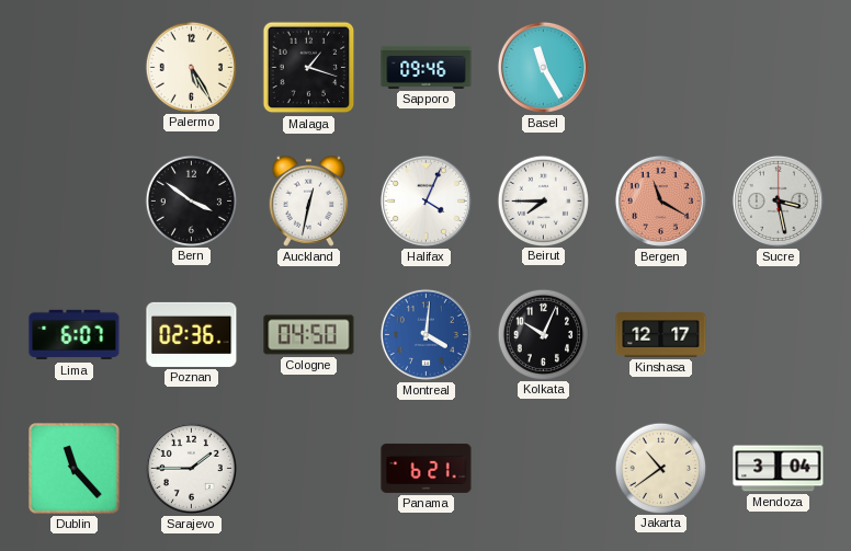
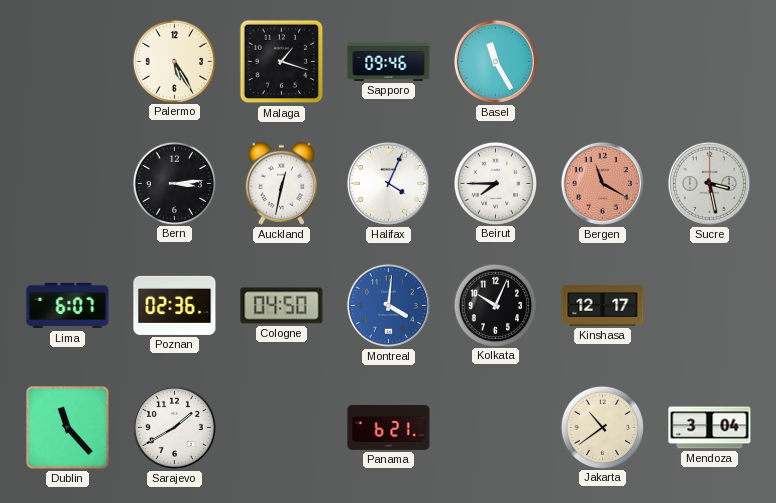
Bern: 3:51 -> 3:14 (174, 183)
Sarajevo: 1:45 -> 1:40 (174, 427)
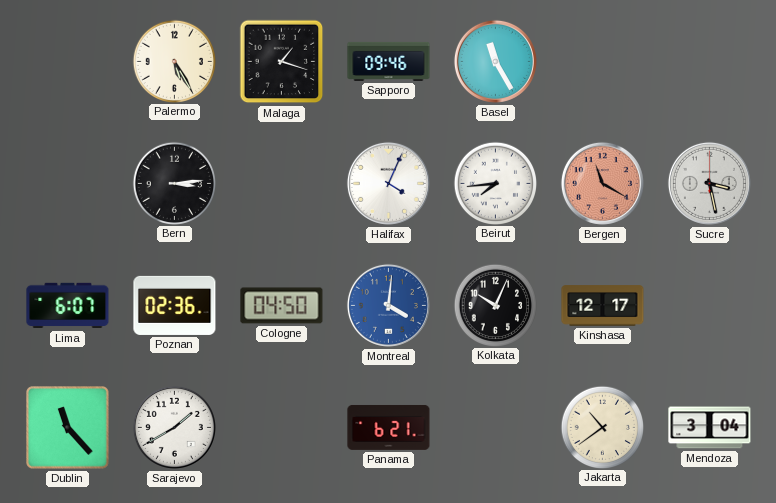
Auckland: 12:32 -> none (282, 183)
Beirut: 7:45 -> 7:44 (495, 183)
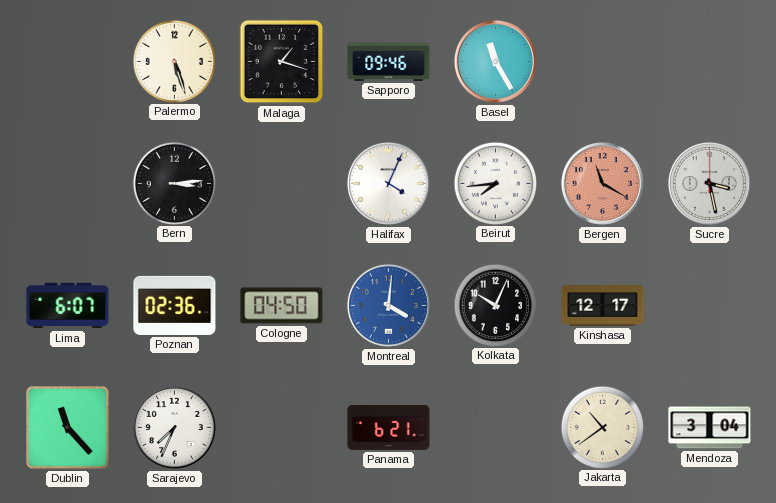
Palermo: 5:25 -> 5:27 (174, 61)
Sarajevo: 1:40 -> 7:34 (174, 427)
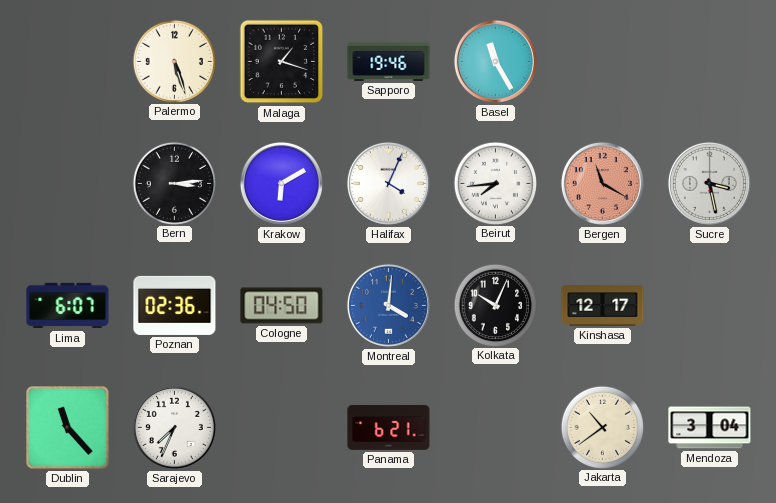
Sapporo: 09:46 -> 19:46 (389, 61)
Krakow: none -> 6:10 (281, 183)
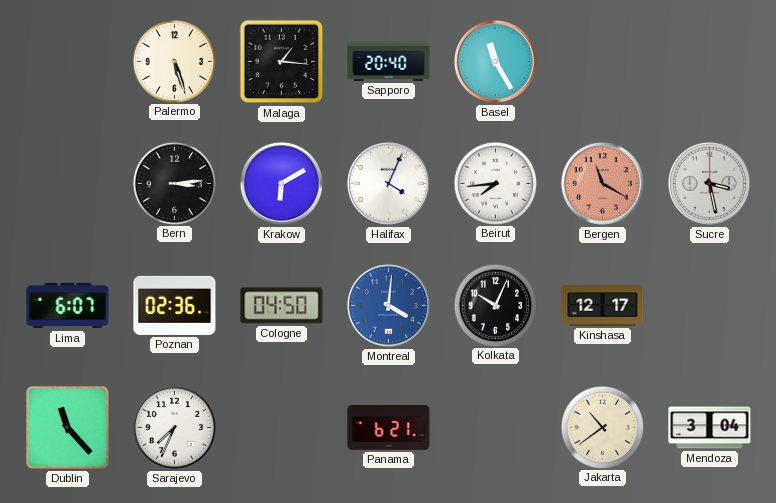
Malaga: 1:18 -> 1:16 (282, 62)
Sapporo: 19:46 -> 20:40 (389, 61)
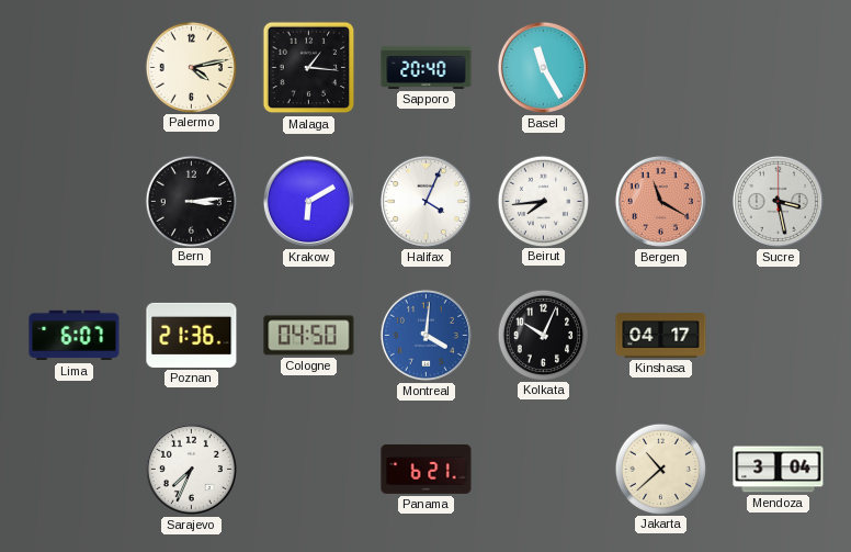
Palermo: 5:27 -> 4:13 (191, 67)
Poznan: 02:36 -> 21:36 (192, 335)
Kinshasa: 12:17 -> 04:17 (661, 336)
Dublin: 11:23 -> none (68, 428)
Jakarta: 10:39 -> 10:38 (660, 469)
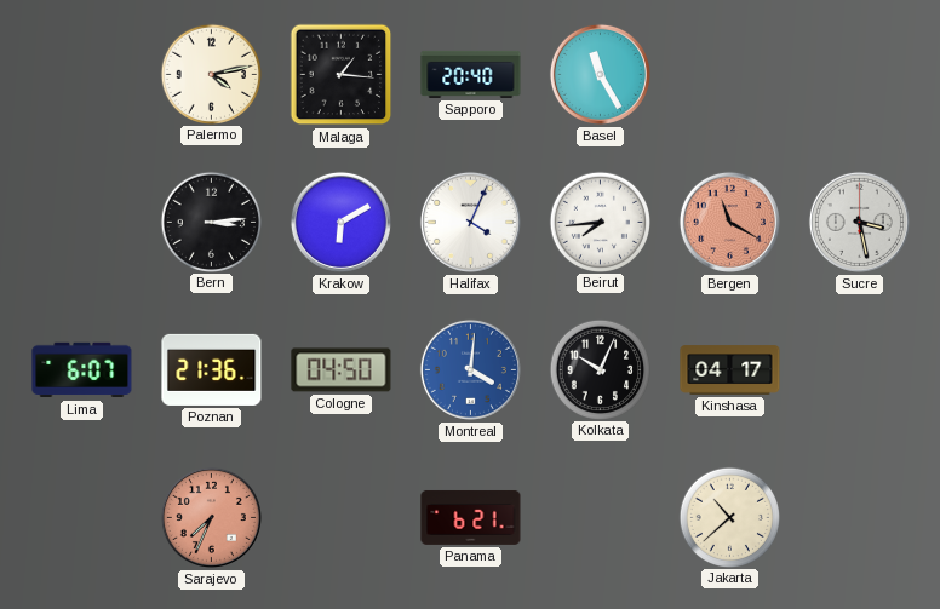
Sarajevo dial: white -> salmon (211, 517)
Mendoza: 3:04 -> none (779, 470)
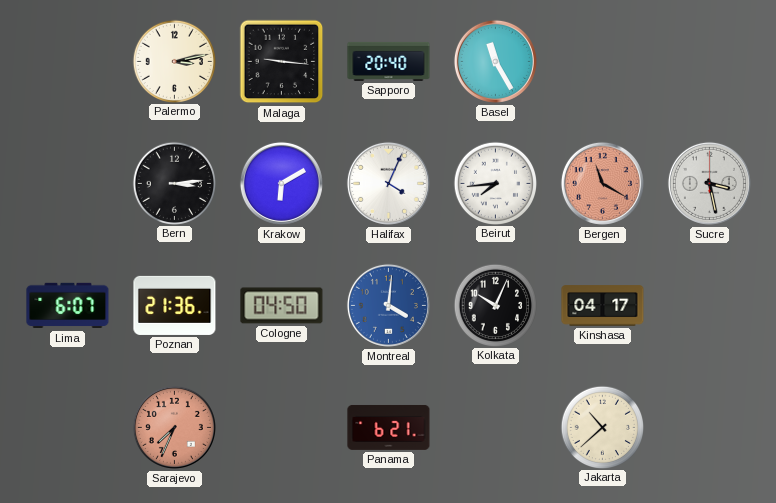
Palermo: 4:13 -> 3:13 (174, 61)
Malaga: 1:16 -> 9:16 (282, 62)
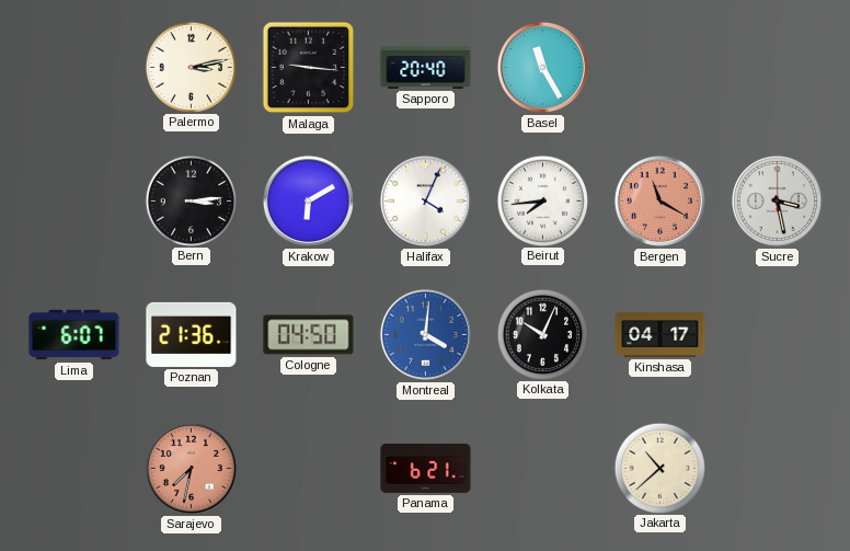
Sarajevo: 7:34 -> 7:32 (191, 468)
